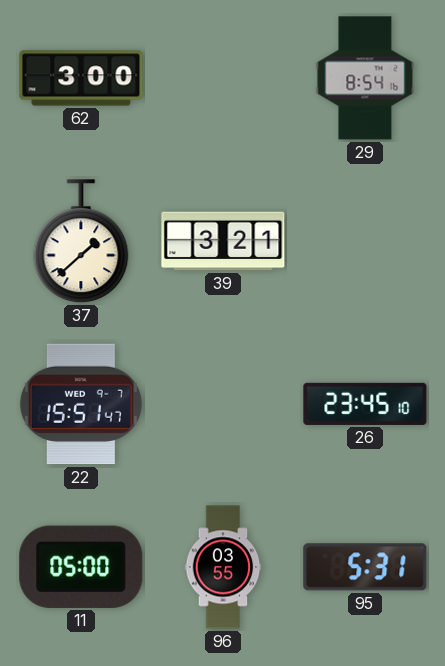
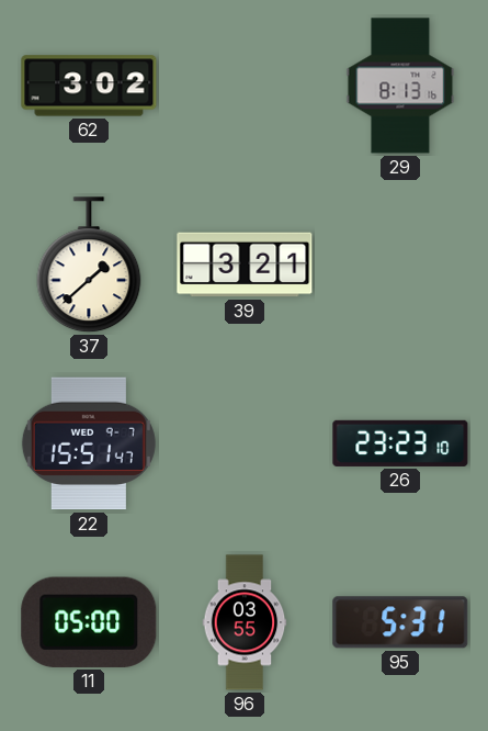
62: 3:00 -> 3:02 (89, 86)
29: 8:54 -> 8:13 (400, 86)
26: 23:45 -> 23:23 (400, 443)
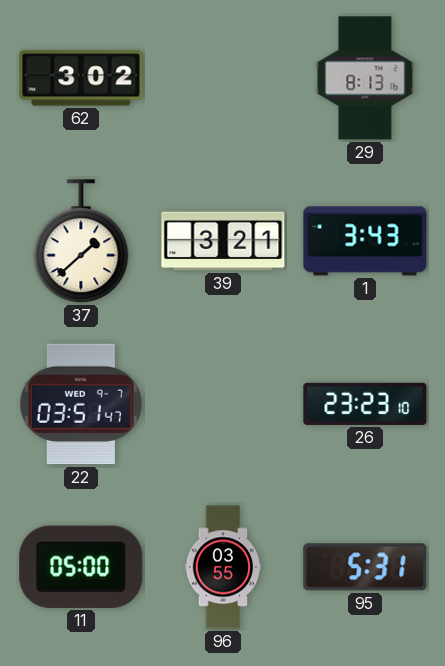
1: none -> 3:43 (365, 241)
22: 15:51 -> 03:51 (81, 404)
